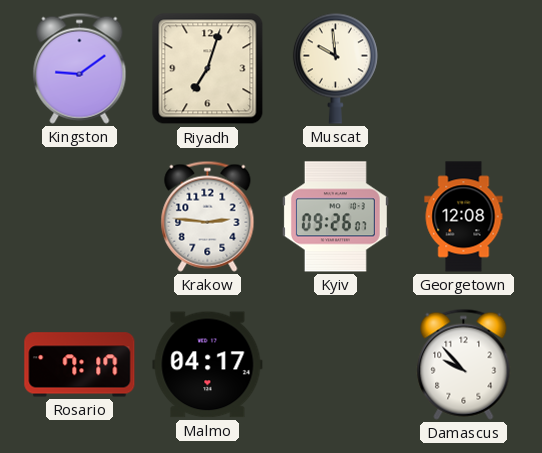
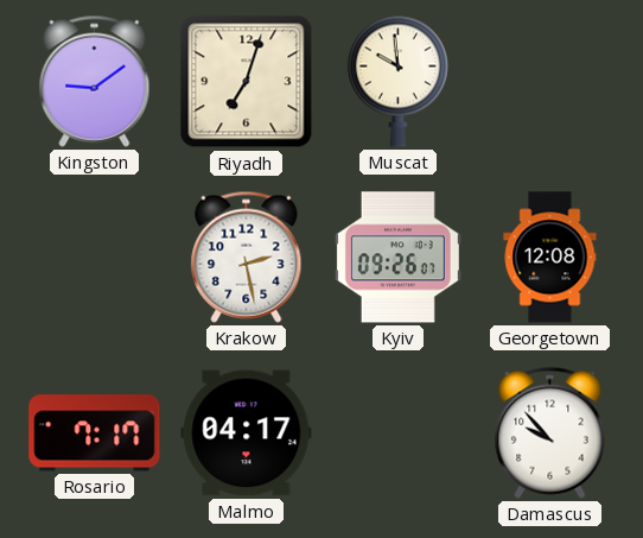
Krakow: 2:46 -> 2:28 (247, 257)
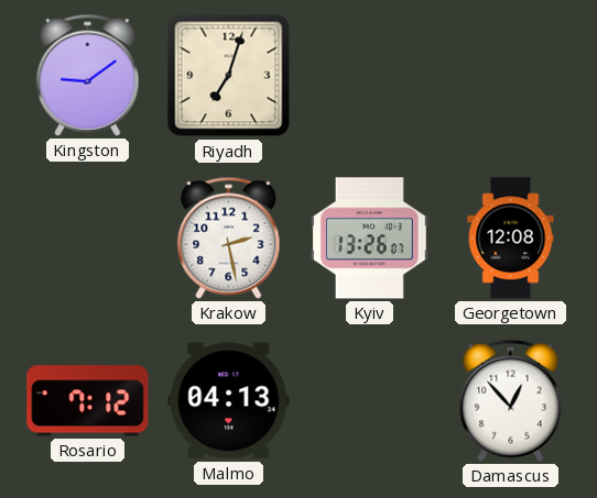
Muscat: 9:59 -> none (397, 81)
Kyiv: 09:26 -> 13:26 (369, 239)
Rosario: 7:17 -> 7:12 (88, 401)
Malmo: 04:17 -> 04:13 (229, 401)
Damascus: 9:53 -> 12:53 (511, 400)
